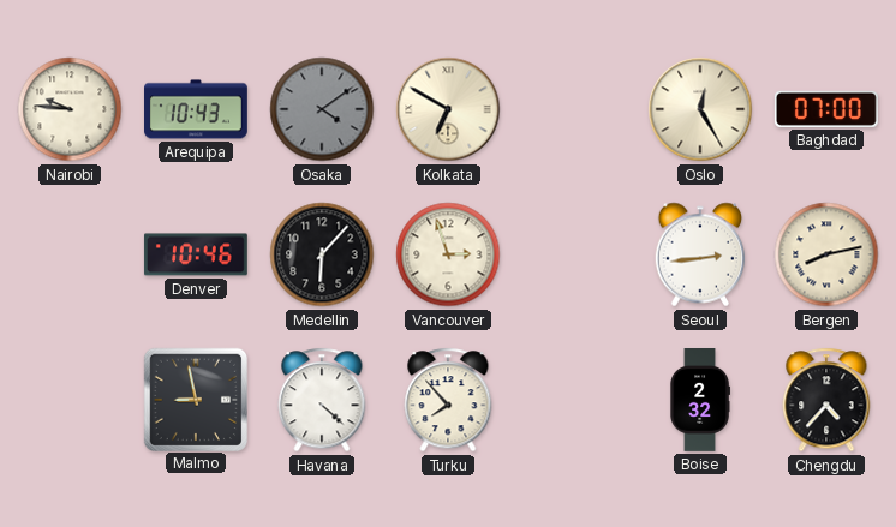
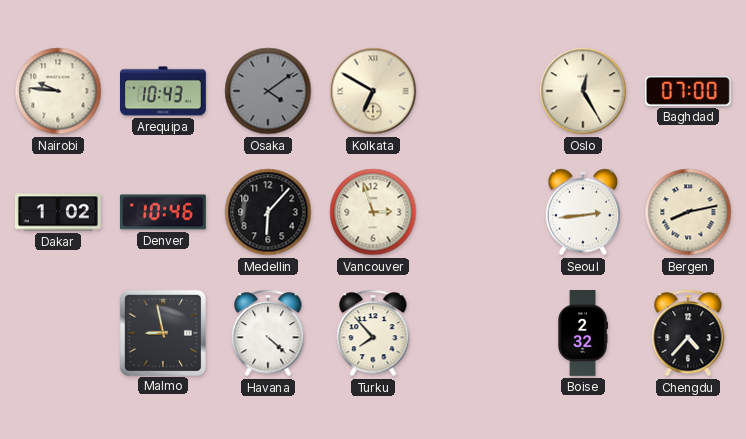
Dakar: none -> 1:02 (58, 212)
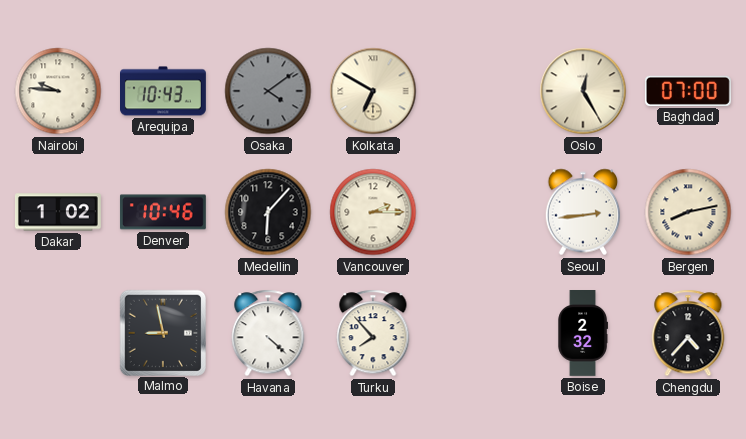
Vancouver: 2:57 -> 2:15 (373, 212)
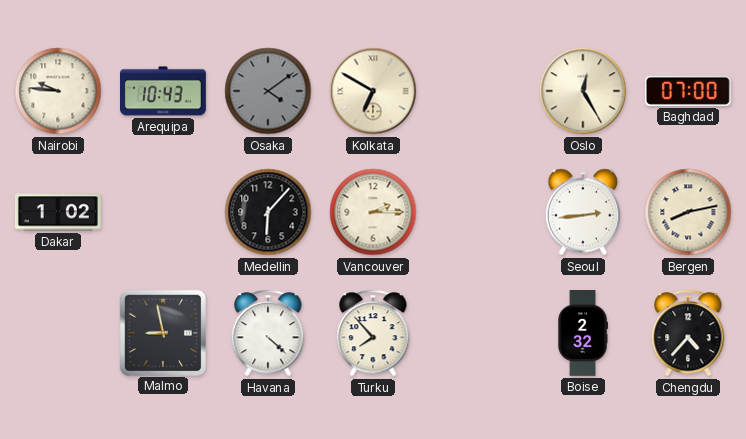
Denver: 10:46 -> none (163, 212)
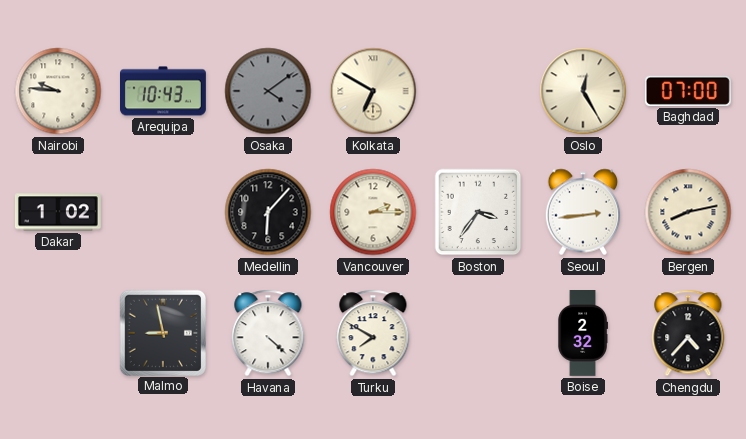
Boston: none -> 3:36 (478, 212)
Turku: 7:53 -> 7:50 (373, 333)
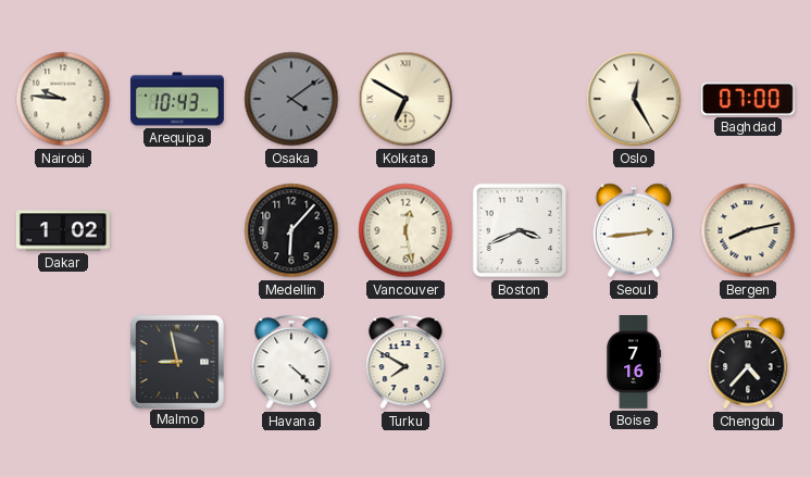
Vancouver: 2:15 -> 12:28 (405, 230)
Boston: 3:36 -> 3:41 (520, 230)
Boise: 2:32 -> 7:16 (634, 363)
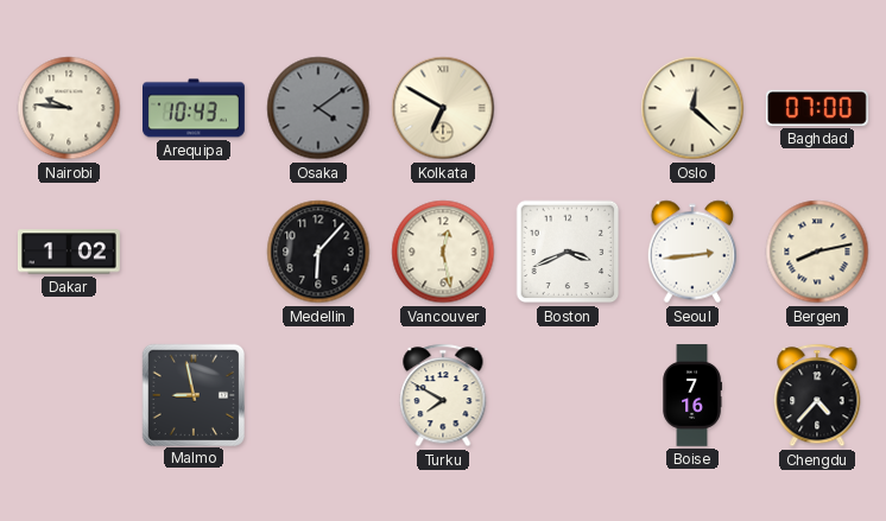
Oslo: 12:25 -> 12:22 (692, 108)
Havana: 4:22 -> none (291, 362)
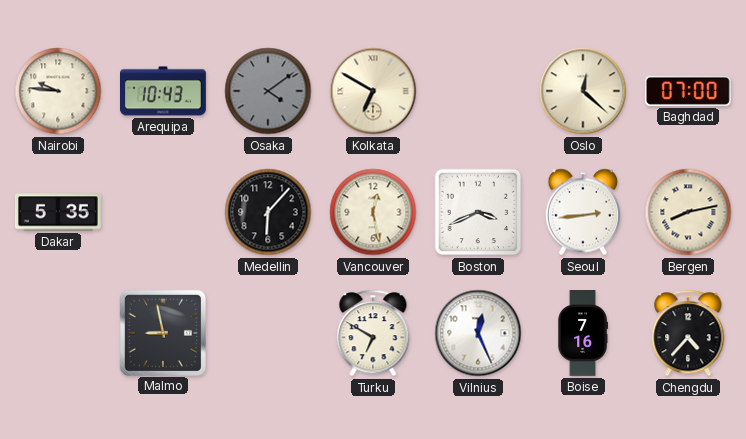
Dakar: 1:02 -> 5:35 (58, 212)
Turku: 7:50 -> 6:50 (373, 333)
Vilnius: none -> 12:26 (478, 333)
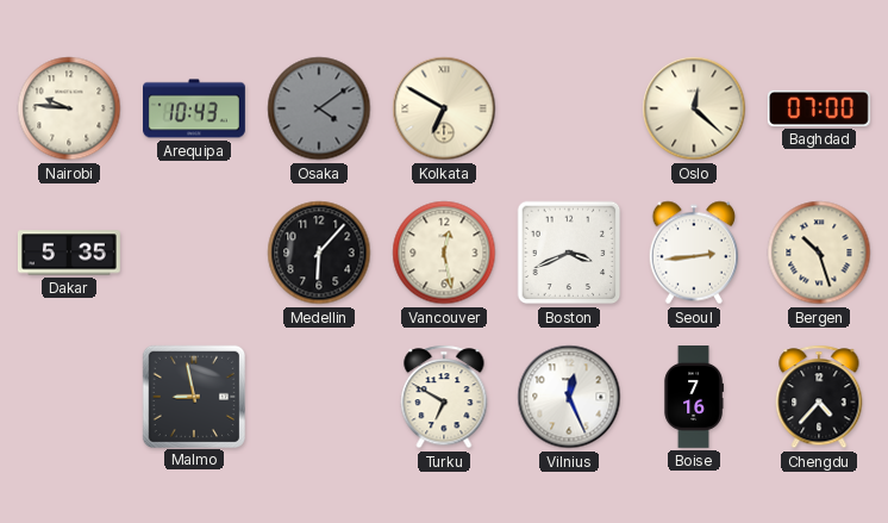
Bergen: 8:13 -> 10:27 (819, 253)
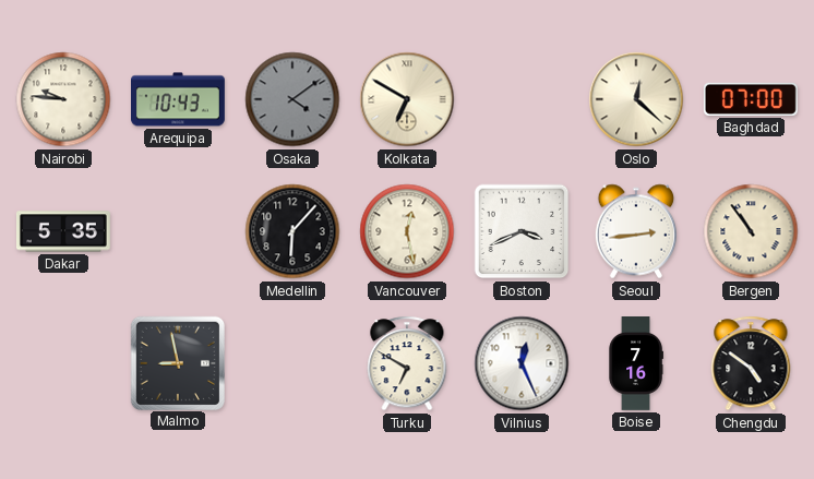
Bergen: 10:27 -> 10:54 (751, 231)
Chengdu: 4:37 -> 4:51 (751, 363)
